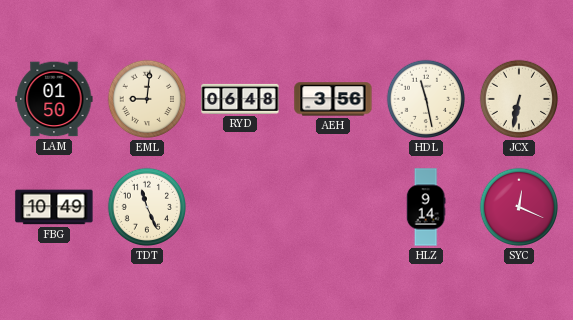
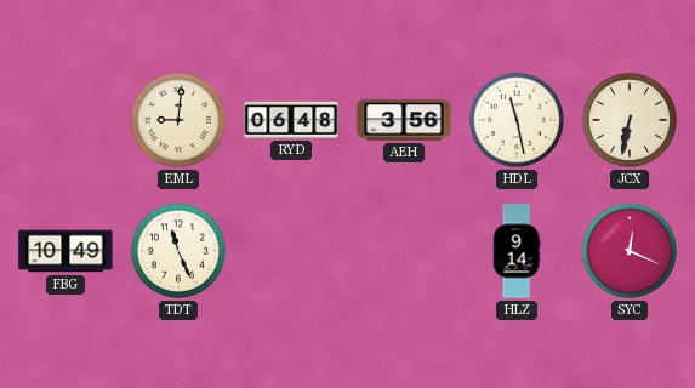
LAM: 01:50 -> none (54, 99)
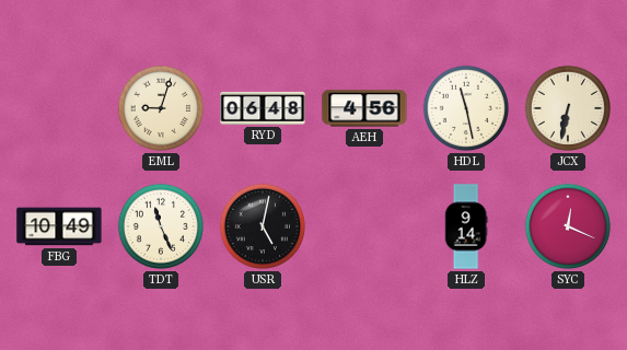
EML: 9:01 -> 9:03 (161, 108)
AEH: 3:56 -> 4:56 (364, 108)
USR: none -> 5:02 (263, 226)
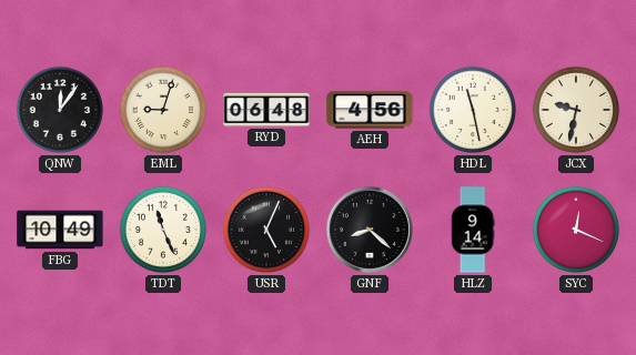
QNW: none -> 12:06 (60, 110)
JCX: 6:32 -> 9:32 (576, 110)
USR: 5:02 -> 5:04 (266, 230)
GNF: none -> 8:22 (370, 230)
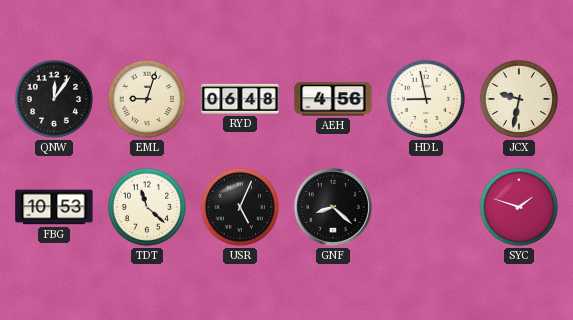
HDL: 11:28 -> 8:58 (426, 99)
FBG: 10:49 -> 10:53 (54, 207)
TDT: 11:26 -> 11:22 (147, 207)
HLZ: 9:14 -> none (473, 230)
SYC: 12:19 -> 1:48 (519, 207)
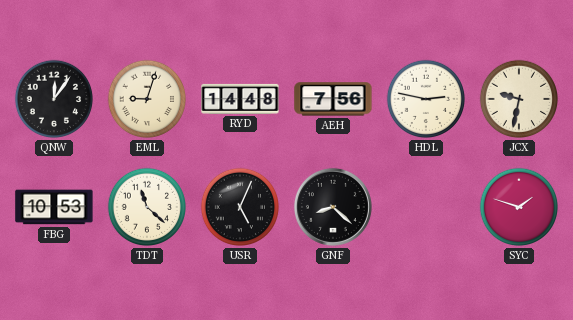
RYD: 06:48 -> 14:48 (240, 99)
AEH: 4:56 -> 7:56 (333, 99)
HDL: 8:58 -> 2:47 (426, 99)
